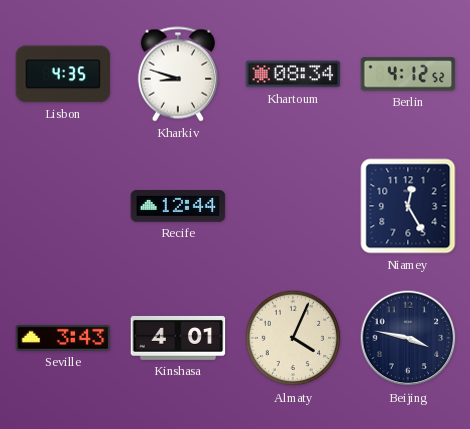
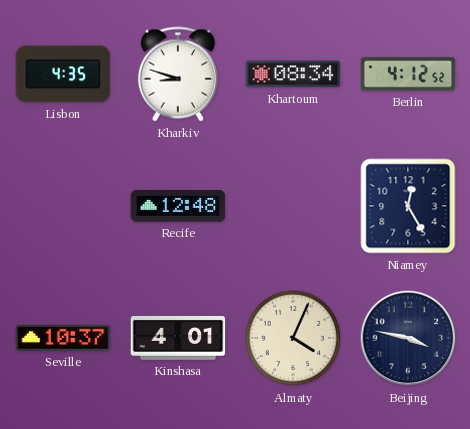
Recife: 12:44 -> 12:48 (178, 206)
Seville: 3:43 -> 10:37 (63, 338)
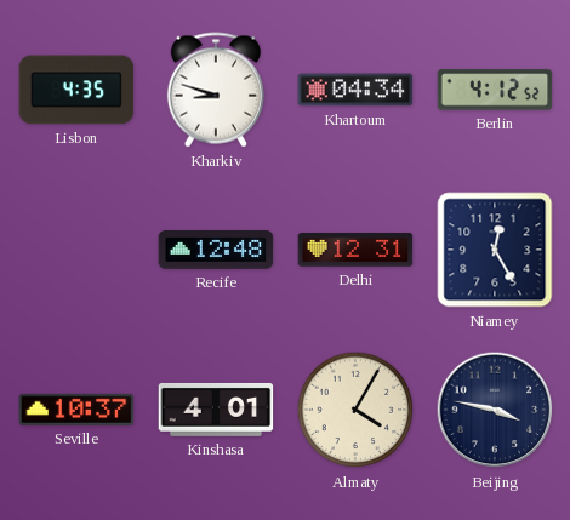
Khartoum: 08:34 -> 04:34 (355, 90)
Delhi: none -> 12:31 (355, 250)
Almaty: 4:04 -> 4:05 (355, 410)
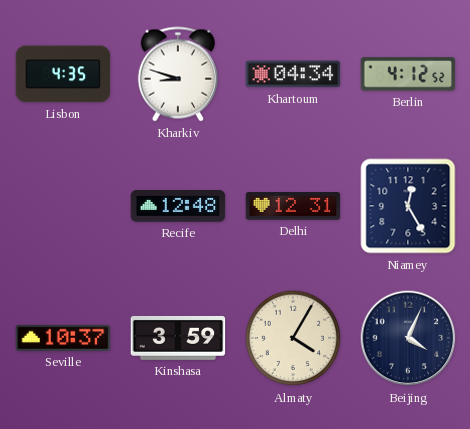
Kinshasa: 4:01 -> 3:59 (178, 338)
Beijing: 3:47 -> 4:04 (408, 338)
